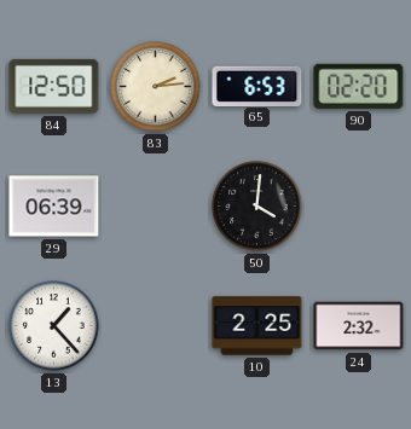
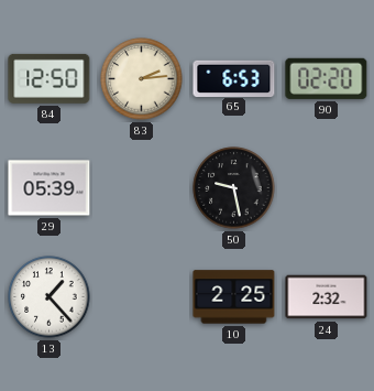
29: 06:39 -> 05:39 (50, 188)
50: 4:01 -> 9:28 (234, 188)
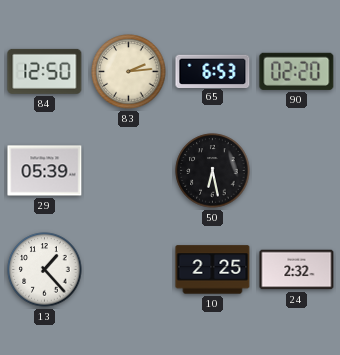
50: 9:28 -> 6:28 (213, 171)
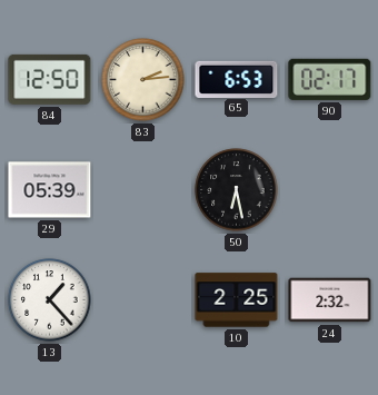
90: 02:20 -> 02:17 (330, 79)
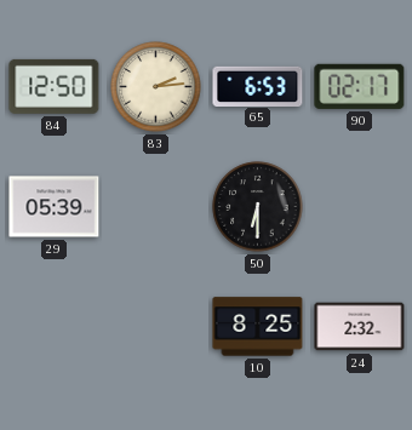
50: 6:28 -> 6:30 (258, 207)
13: 1:23 -> none (50, 300)
10: 2:25 -> 8:25 (258, 327)
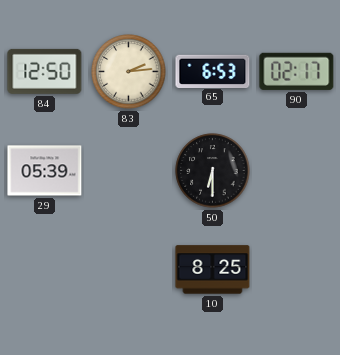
24: 2:32 -> none (360, 327)
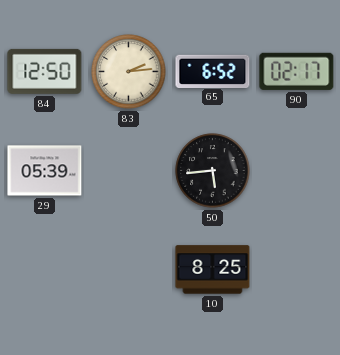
65: 6:53 -> 6:52 (213, 71)
50: 6:30 -> 5:44 (213, 171)
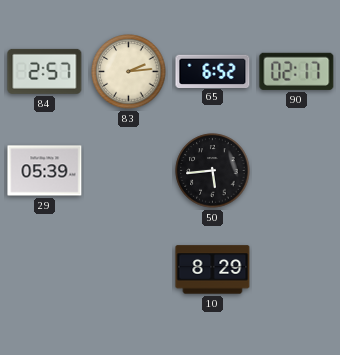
84: 12:50 -> 2:57 (45, 71)
10: 8:25 -> 8:29 (213, 270)
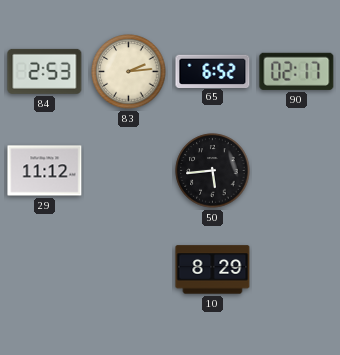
84: 2:57 -> 2:53 (45, 71)
29: 05:39 -> 11:12 (45, 171)
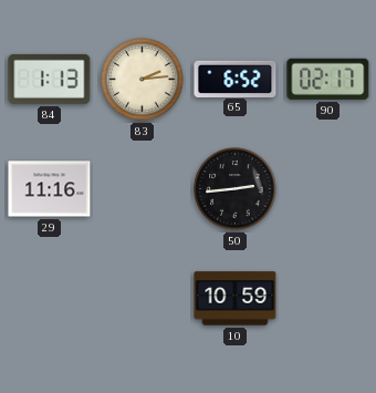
84: 2:53 -> 1:13 (50, 79)
29: 11:12 -> 11:16 (50, 189)
50: 5:44 -> 2:44 (236, 189)
10: 8:29 -> 10:59 (236, 299)
